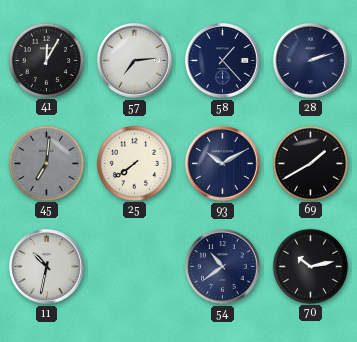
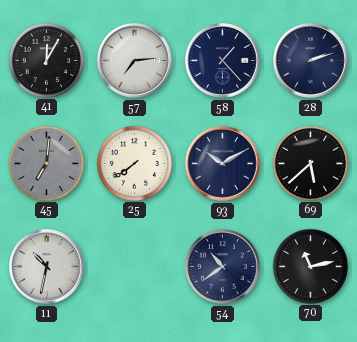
69: 1:40 -> 5:38 (310, 163)
70: 10:13 -> 11:13 (310, 266)
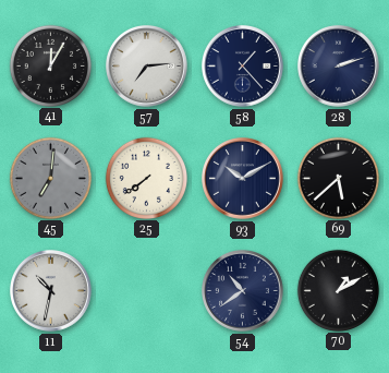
70: 11:13 -> 1:10 (338, 290)
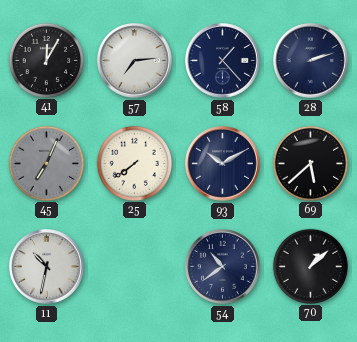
45: 7:01 -> 7:04 (46, 163)
70: 1:10 -> 1:08 (310, 266)
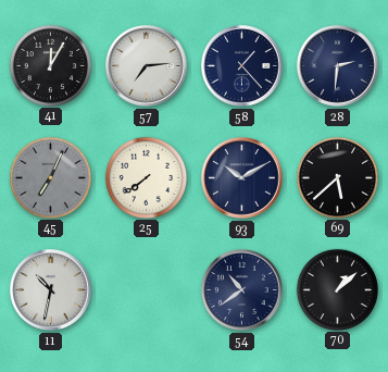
28: 2:12 -> 2:31 (338, 66)
